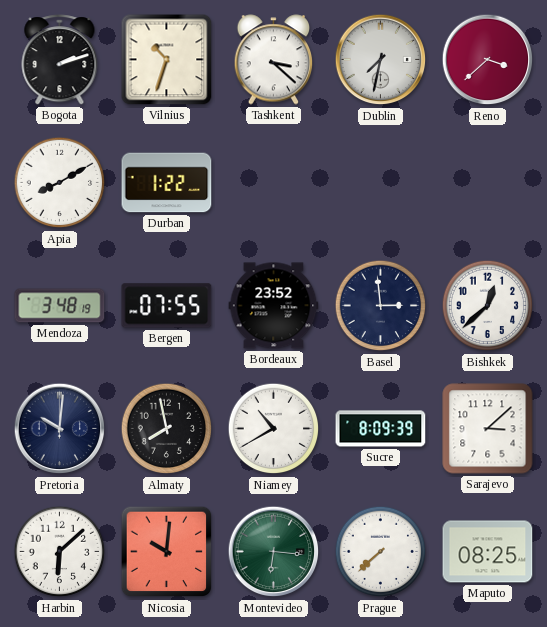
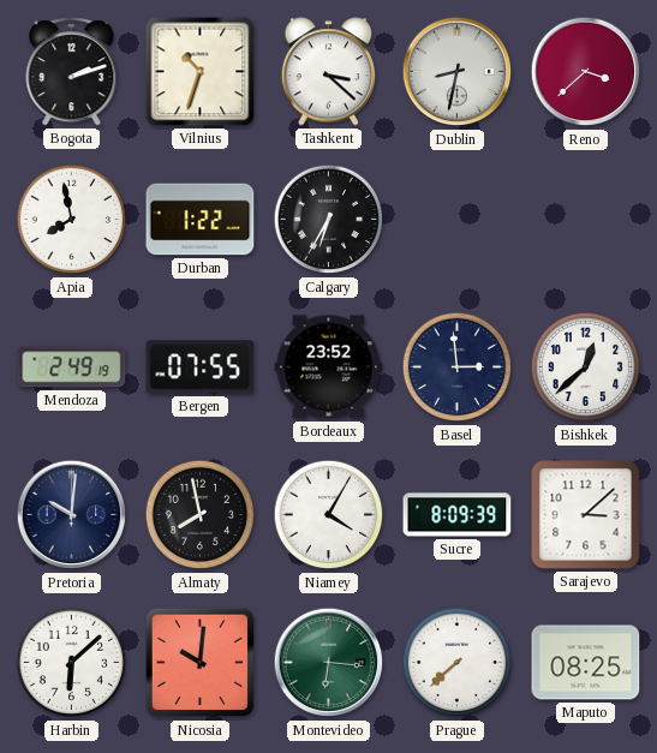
Dublin: 7:32 -> 8:32 (458, 72)
Apia: 8:10 -> 7:58 (72, 220)
Calgary: none -> 6:35 (329, 220)
Mendoza: 3:48 -> 2:49 (72, 367)
Niamey: 10:40 -> 4:05 (329, 515)
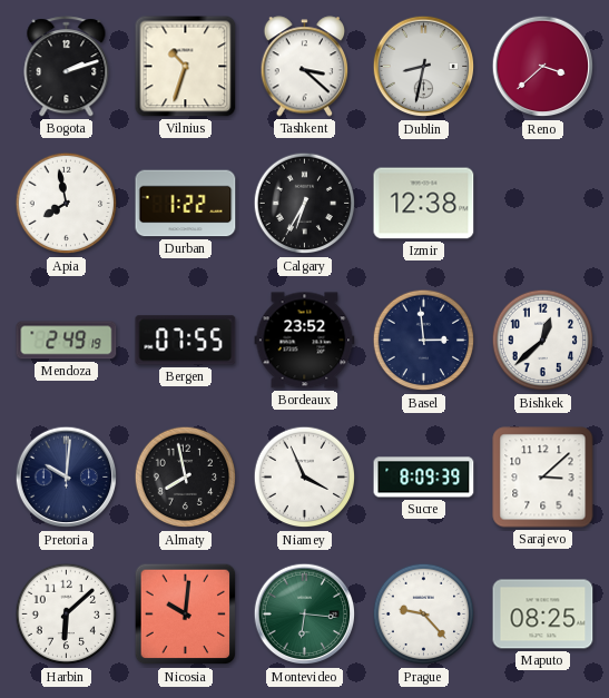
Izmir: none -> 12:38 (424, 204)
Niamey: 4:05 -> 3:56 (305, 478)
Prague: 7:38 -> 9:23 (424, 615)
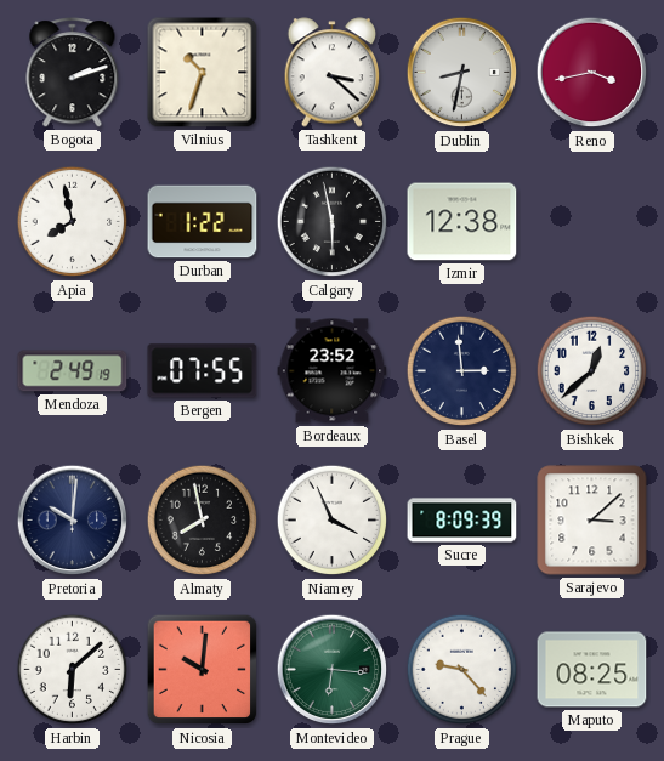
Reno: 3:38 -> 3:43 (592, 73)
Calgary: 6:35 -> 5:58 (333, 222)
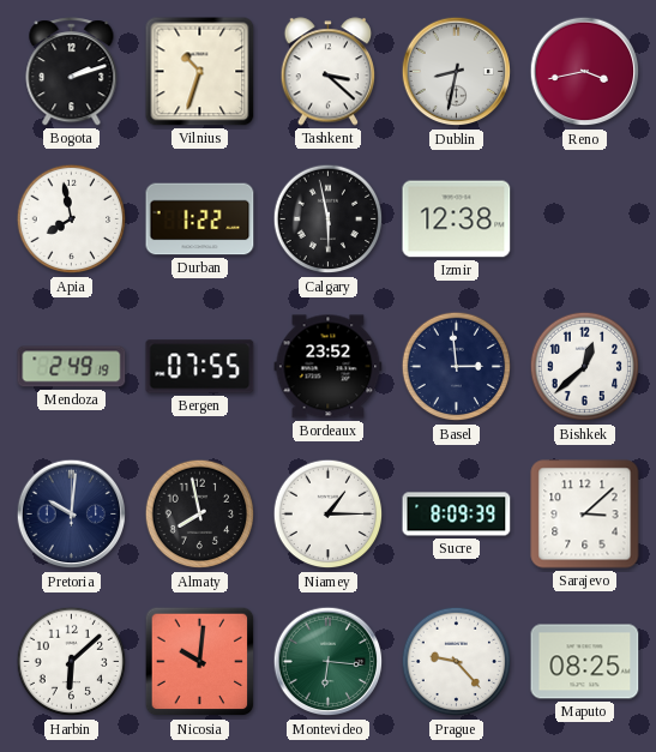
Niamey: 3:56 -> 1:15 (329, 515)
